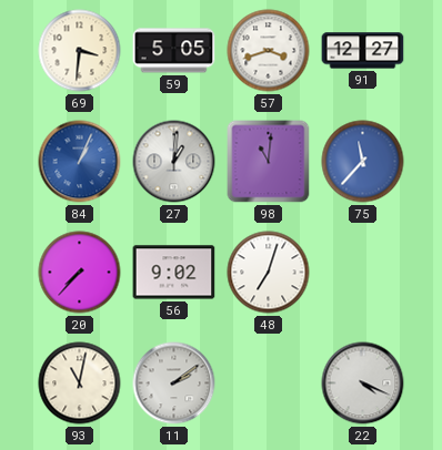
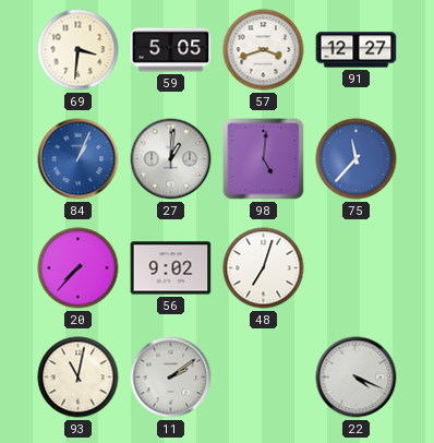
98: 11:01 -> 5:01 (264, 159)
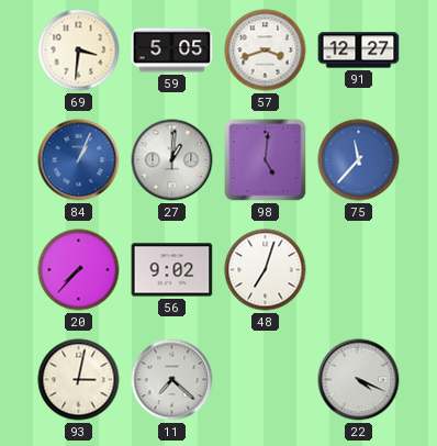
93: 11:02 -> 3:02 (79, 380)
11: 2:09 -> 7:22 (172, 380)
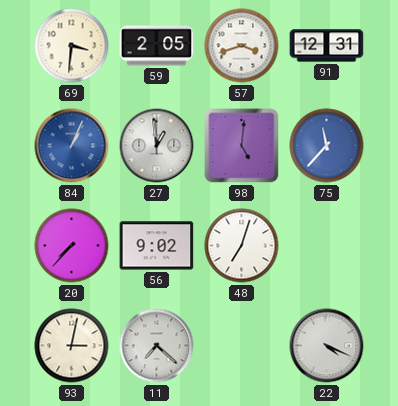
59: 5:05 -> 2:05 (157, 46)
91: 12:27 -> 12:31 (327, 46)
27: 1:01 -> 12:59 (157, 146)
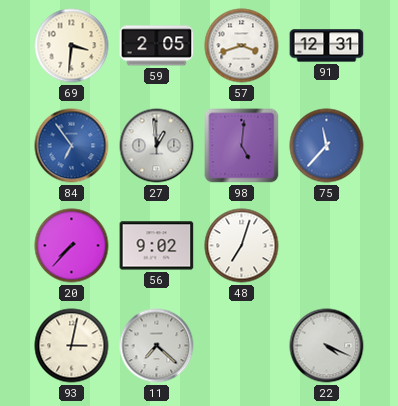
84: 1:04 -> 6:54 (72, 146)
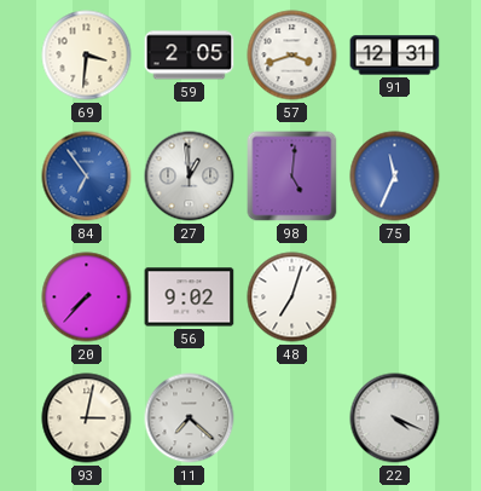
75: 11:37 -> 11:34 (395, 177)
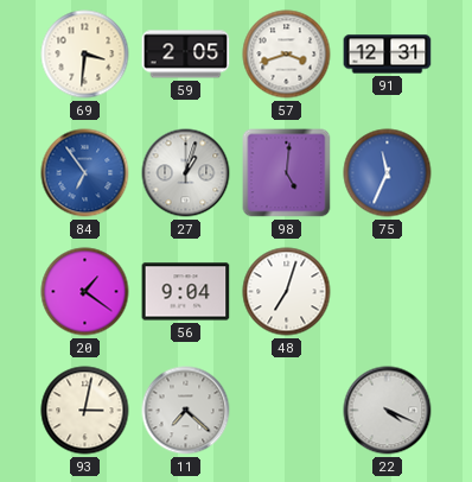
27: 12:59 -> 1:03 (186, 173)
20: 7:37 -> 1:21 (85, 292)
56: 9:02 -> 9:04 (186, 292)
